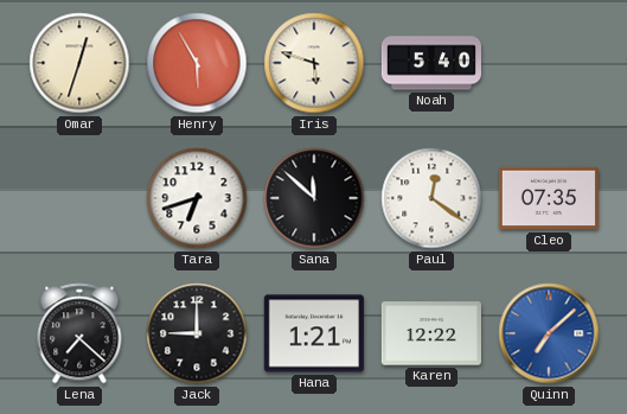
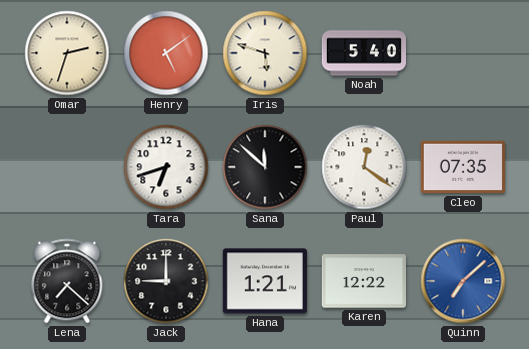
Omar: 12:33 -> 2:33 (67, 53)
Henry: 5:55 -> 5:09 (166, 53)
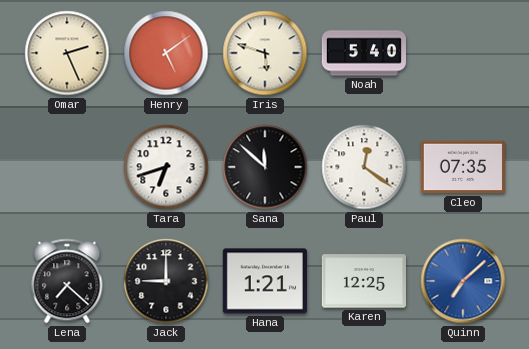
Omar: 2:33 -> 2:26 (67, 53)
Karen: 12:22 -> 12:25 (364, 281)
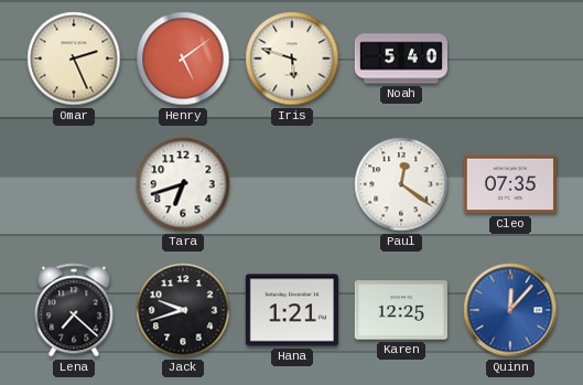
Sana: 11:52 -> none (265, 167)
Jack: 9:00 -> 9:42 (183, 310)
Quinn: 7:08 -> 12:07 (510, 310)
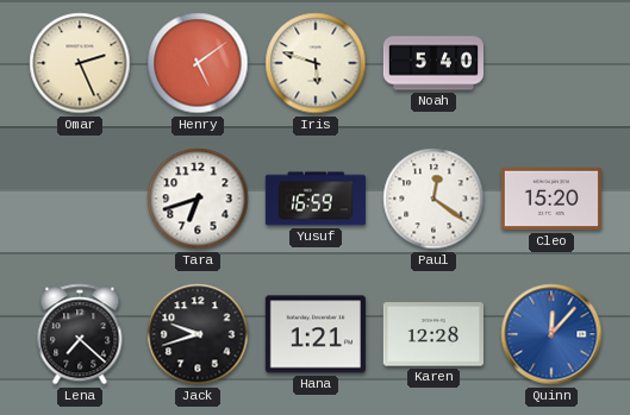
Yusuf: none -> 16:59 (316, 199)
Cleo: 07:35 -> 15:20 (551, 199)
Karen: 12:25 -> 12:28 (433, 334)
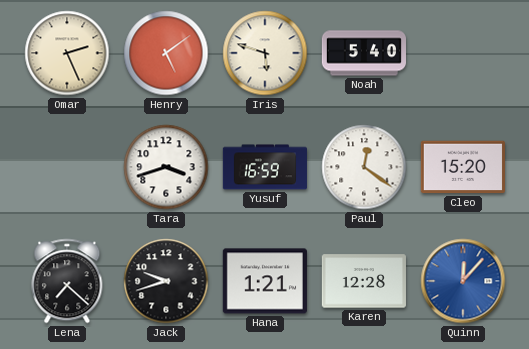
Tara: 6:42 -> 3:42 (166, 167)
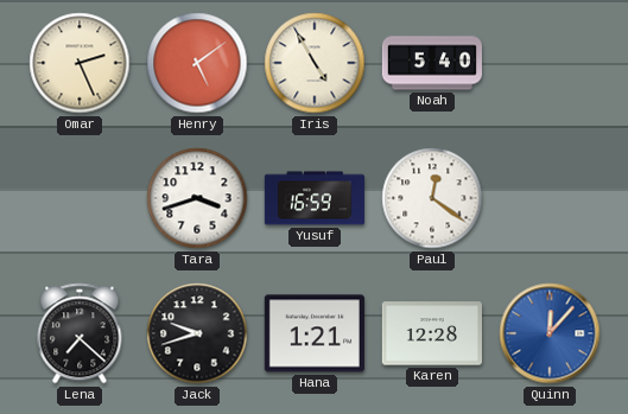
Iris: 5:48 -> 4:55 (315, 63)
Cleo: 15:20 -> none (463, 167)
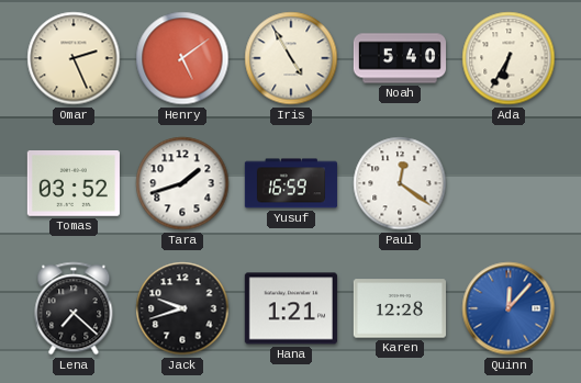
Ada: none -> 6:35 (509, 58)
Tomas: none -> 03:52 (74, 184)
Tara: 3:42 -> 1:42 (182, 183)
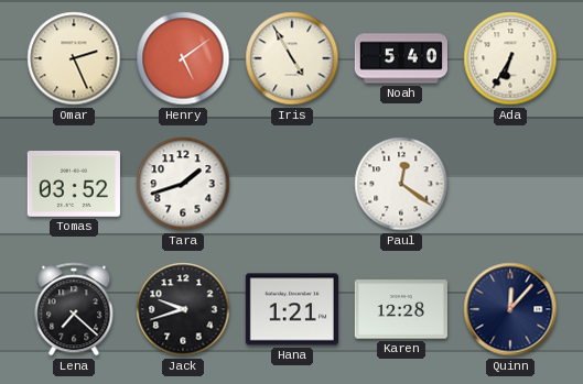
Yusuf: 16:59 -> none (291, 183)
Quinn dial: blue -> navy (510, 309)
